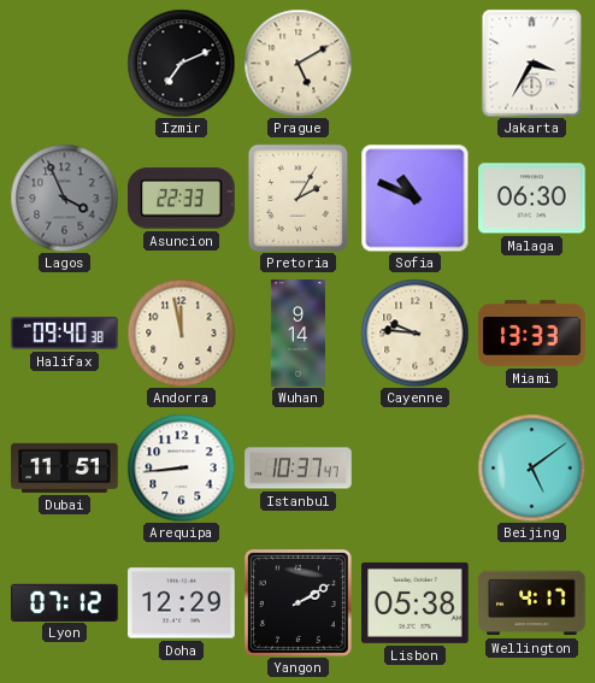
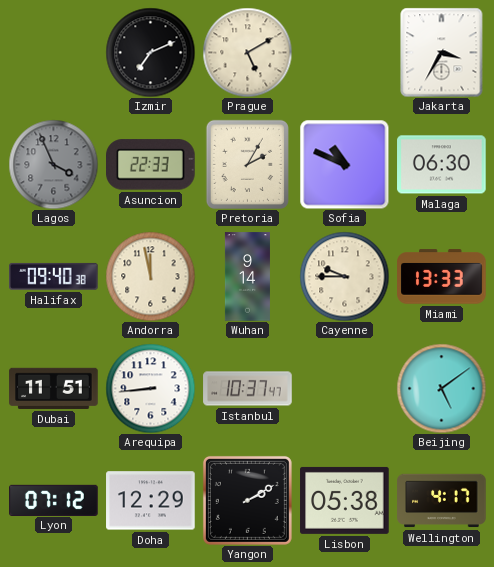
Cayenne: 9:46 -> 9:45 (344, 276)
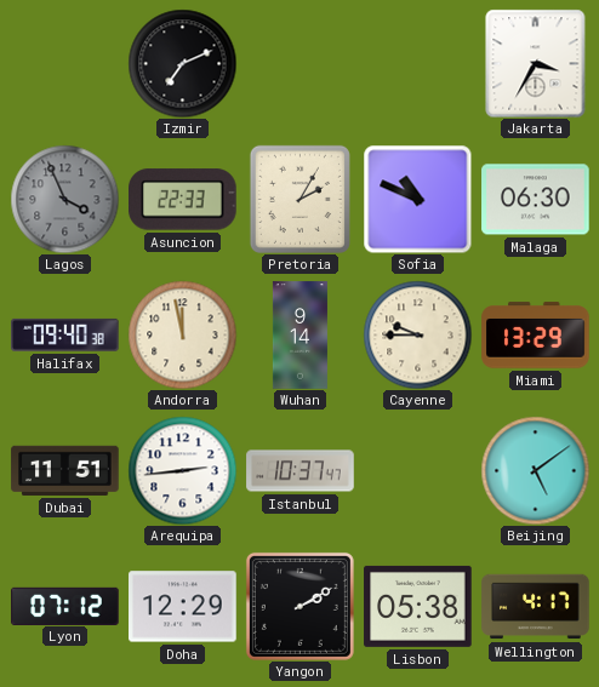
Prague: 5:10 -> none (247, 52)
Miami: 13:33 -> 13:29 (536, 336)
Arequipa: 8:44 -> 2:44 (182, 470)
